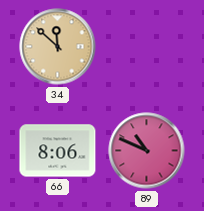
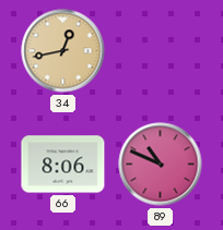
34: 11:52 -> 12:43 (63, 51)
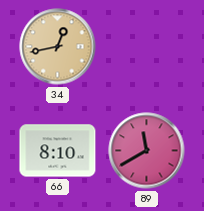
66: 8:06 -> 8:10 (58, 151)
89: 10:49 -> 11:40 (147, 151)
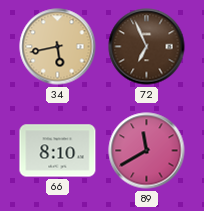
34: 12:43 -> 5:43 (58, 47)
72: none -> 6:56 (147, 47)
